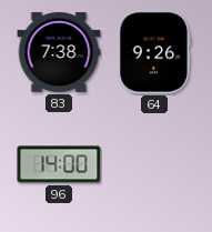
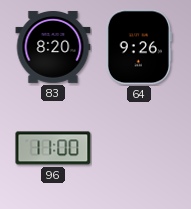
83: 7:38 -> 8:20 (53, 47)
96: 14:00 -> 11:00 (53, 148)
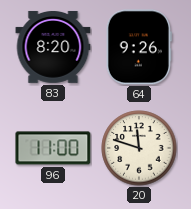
20: none -> 11:48 (139, 148)
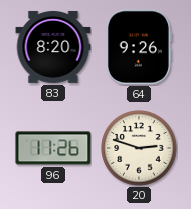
96: 11:00 -> 11:26 (53, 148)
20: 11:48 -> 2:48 (139, 148)
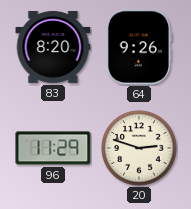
96: 11:26 -> 11:29 (53, 148)
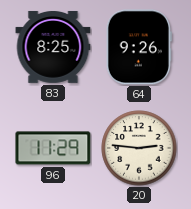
83: 8:20 -> 8:25 (53, 47)
20: 2:48 -> 2:46 (139, 148)
